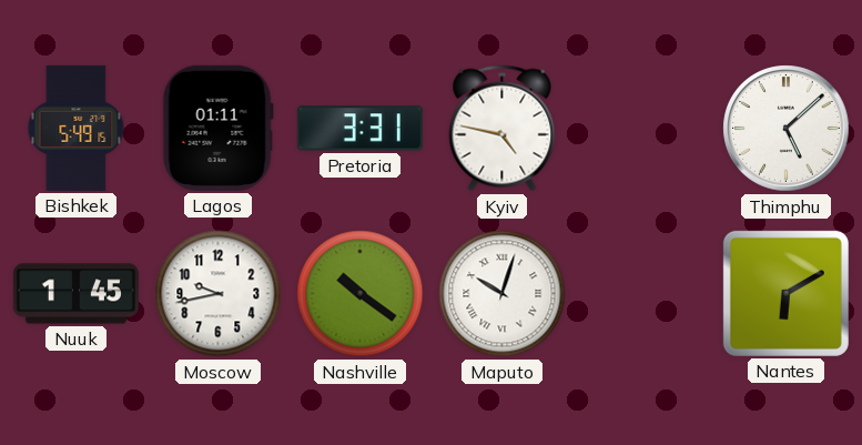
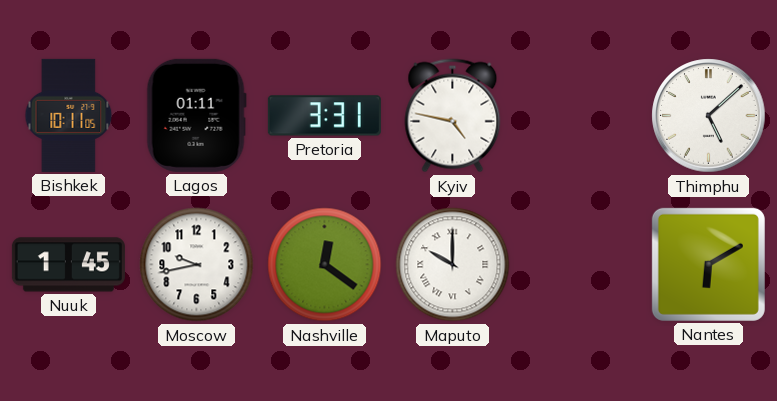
Bishkek: 5:49 -> 10:11 (69, 115)
Nashville: 10:21 -> 12:21 (325, 265)
Maputo: 10:03 -> 10:00 (453, 265)
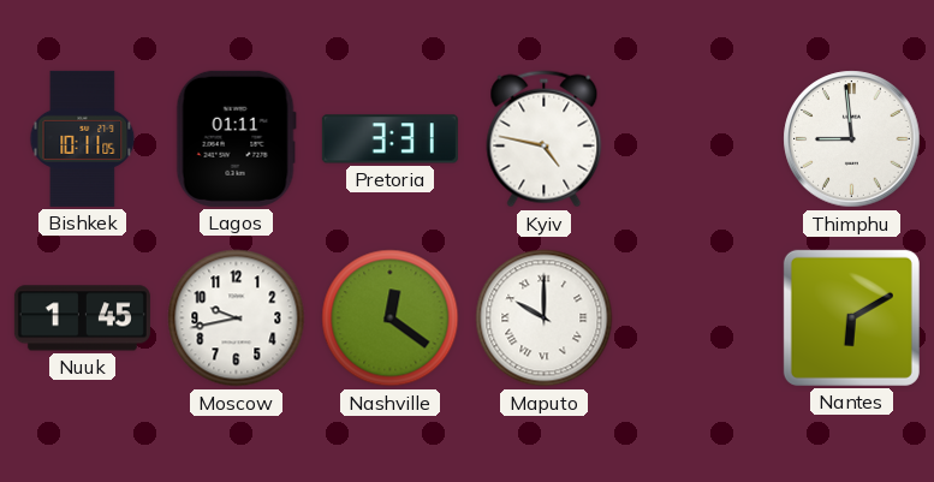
Thimphu: 5:08 -> 8:59 (852, 139)
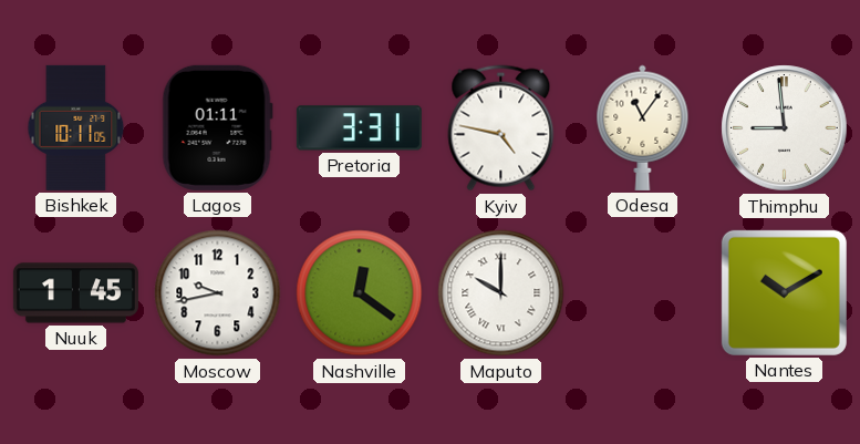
Odesa: none -> 11:06 (643, 127)
Nantes: 6:10 -> 10:10 (784, 292)
